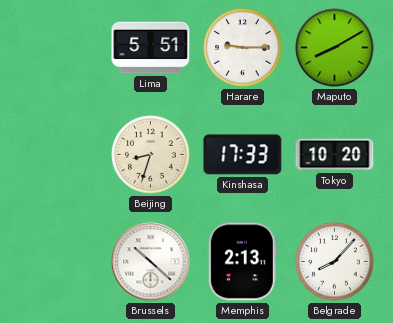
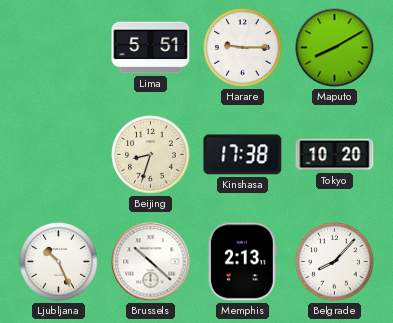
Kinshasa: 17:33 -> 17:38 (243, 155)
Ljubljana: none -> 10:26 (59, 262)
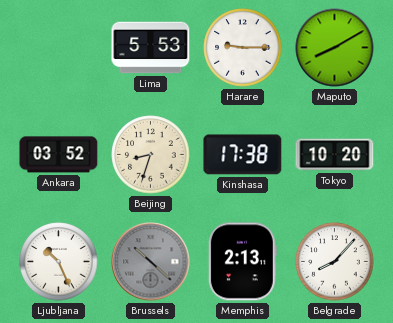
Lima: 5:51 -> 5:53 (151, 48)
Ankara: none -> 03:52 (59, 155)
Brussels dial: white -> grey (151, 262)
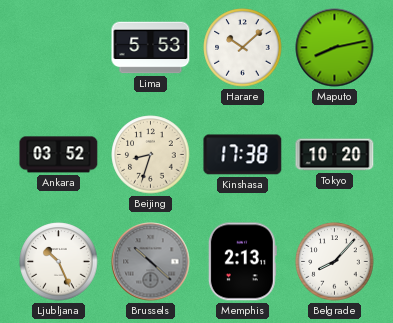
Harare: 9:15 -> 10:08 (243, 48)
Maputo: 8:10 -> 8:13 (335, 48)
